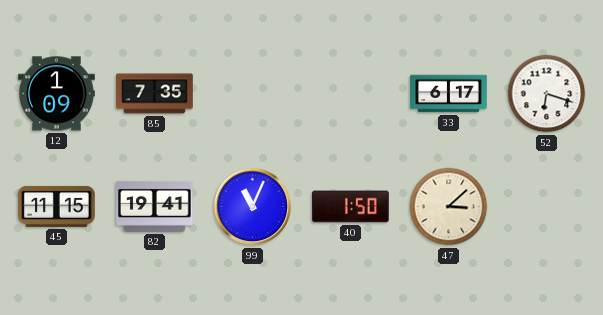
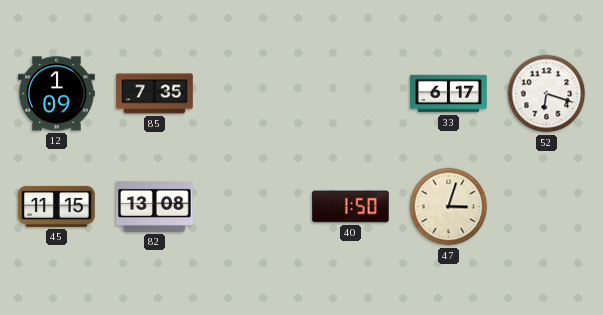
82: 19:41 -> 13:08 (155, 206)
99: 11:04 -> none (253, 207)
47: 3:08 -> 3:03 (449, 207)
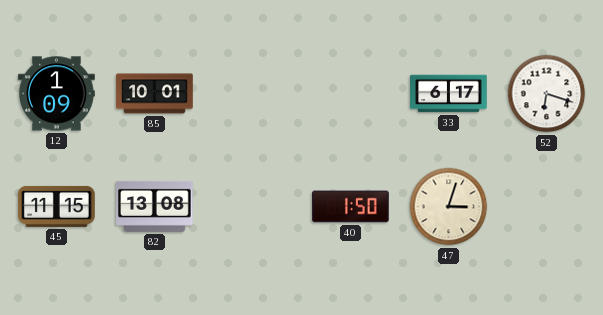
85: 7:35 -> 10:01 (155, 94)
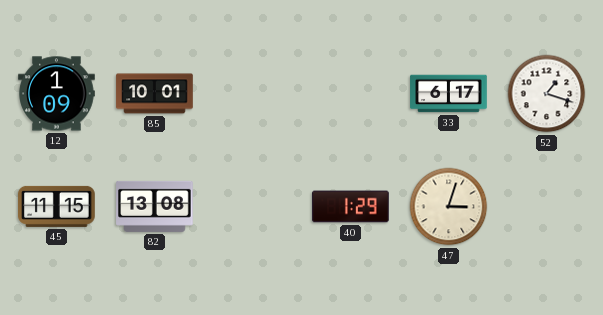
52: 6:18 -> 1:18 (547, 94)
40: 1:50 -> 1:29 (351, 207)
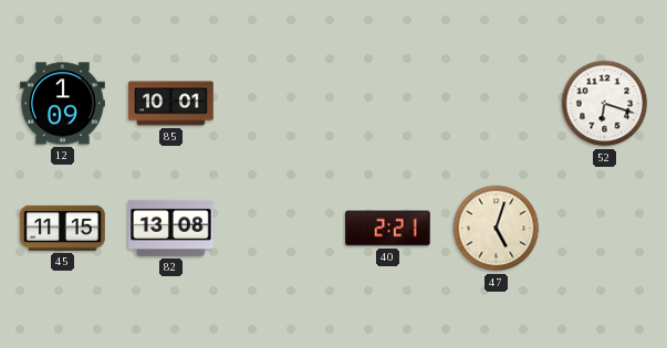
33: 6:17 -> none (449, 94)
52: 1:18 -> 6:18 (605, 104)
40: 1:29 -> 2:21 (388, 229)
47: 3:03 -> 5:03 (497, 229)
